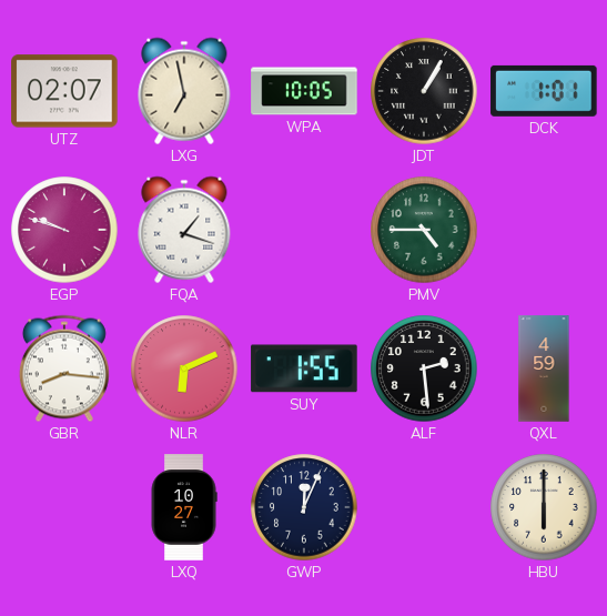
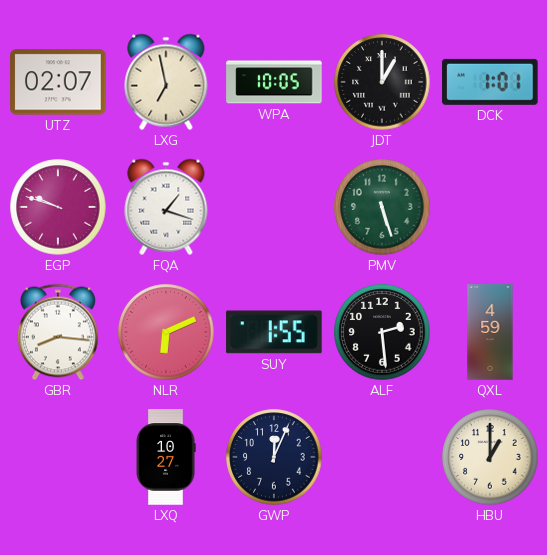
JDT: 1:05 -> 1:00 (382, 82)
PMV: 4:45 -> 5:27 (382, 207)
HBU: 6:00 -> 1:00 (490, 457)
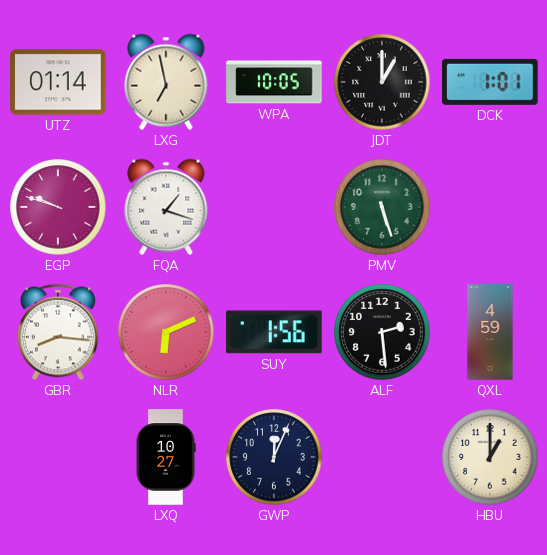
UTZ: 02:07 -> 01:14 (58, 82)
SUY: 1:55 -> 1:56 (274, 332)
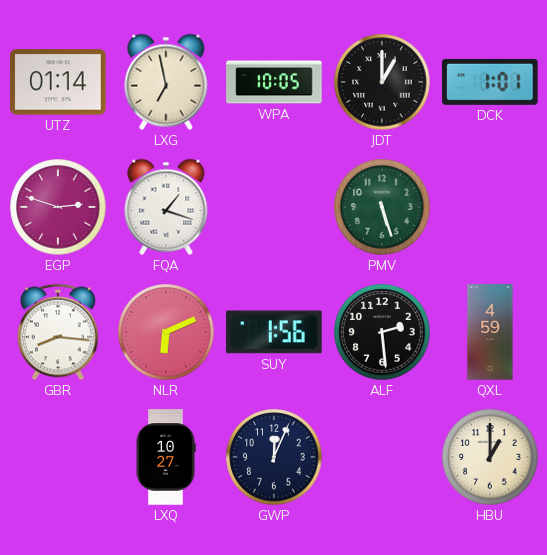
EGP: 9:48 -> 2:48 (58, 207)
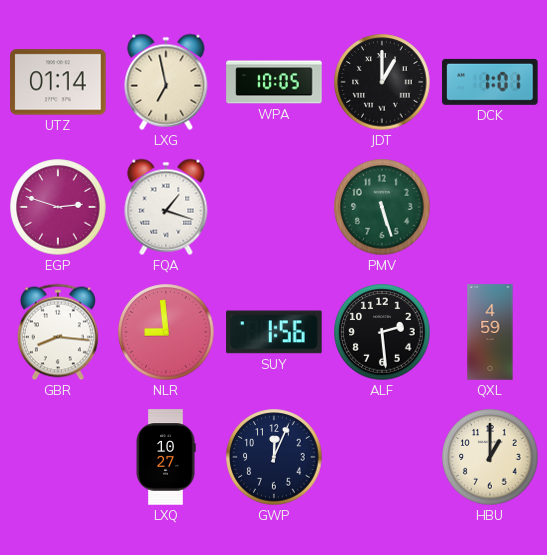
NLR: 6:11 -> 8:59 (166, 332)
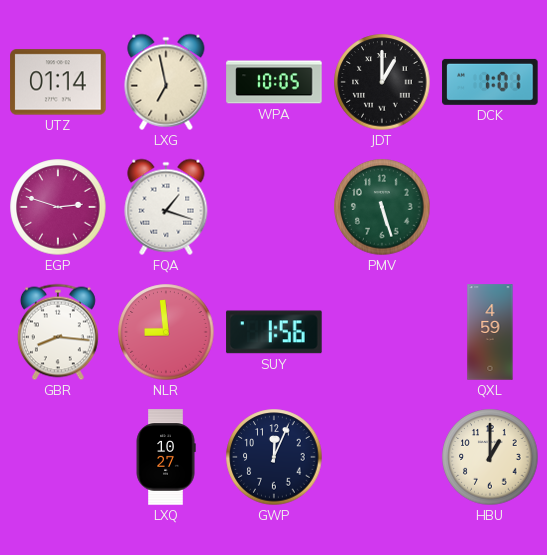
ALF: 2:29 -> none (382, 332)
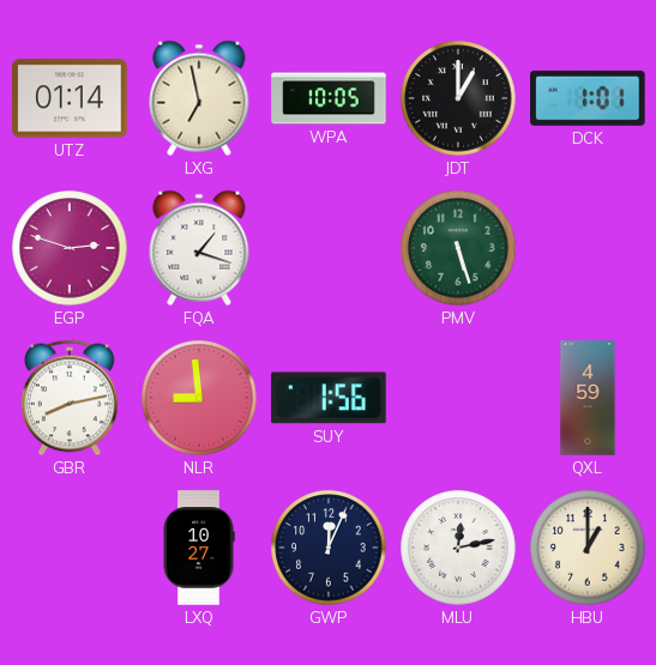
GBR: 8:16 -> 8:13 (70, 398)
MLU: none -> 12:13 (458, 548)
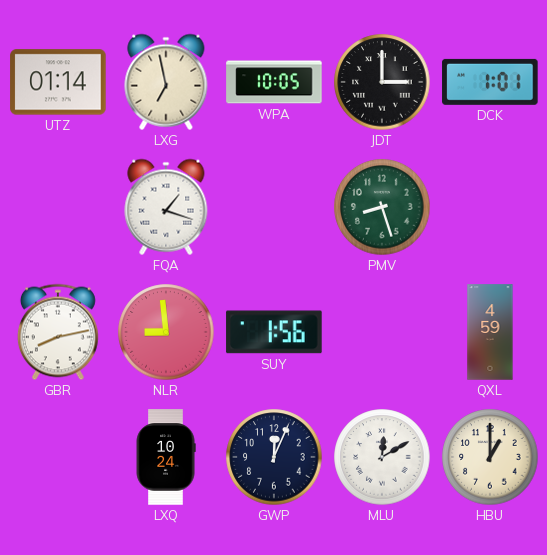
JDT: 1:00 -> 3:00 (382, 82)
EGP: 2:48 -> none (70, 248)
PMV: 5:27 -> 8:27 (382, 207)
LXQ: 10:27 -> 10:24 (166, 457)
MLU: 12:13 -> 12:10 (382, 457)
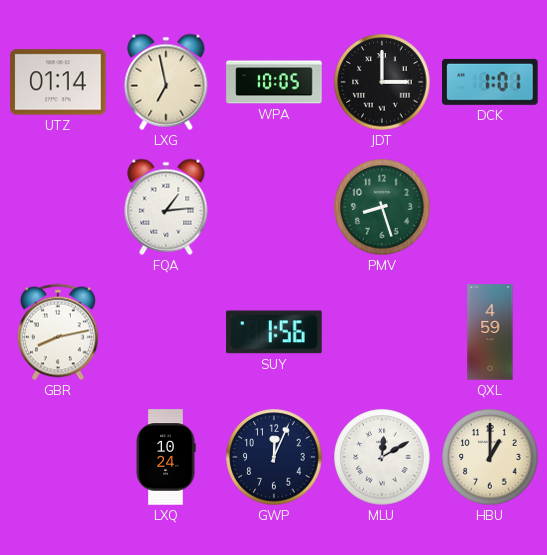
FQA: 1:18 -> 1:14 (166, 207)
NLR: 8:59 -> none (166, 332)
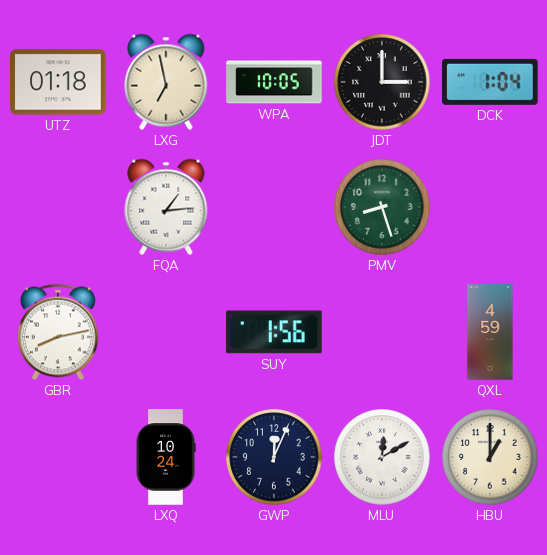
UTZ: 01:14 -> 01:18 (58, 82)
DCK: 1:01 -> 1:04 (490, 82)
